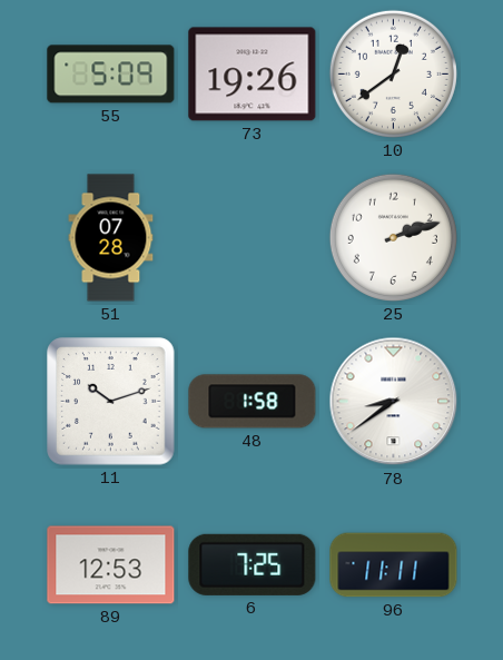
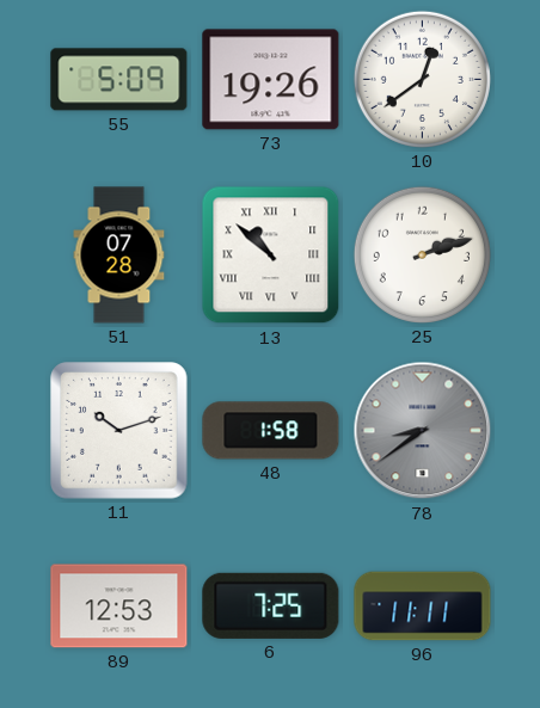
13: none -> 10:52 (271, 256)
78 dial: white -> grey (423, 431)
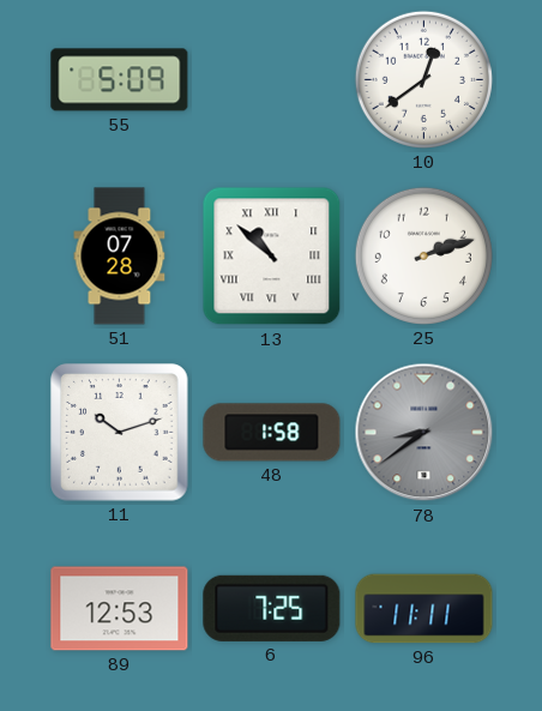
73: 19:26 -> none (271, 80)
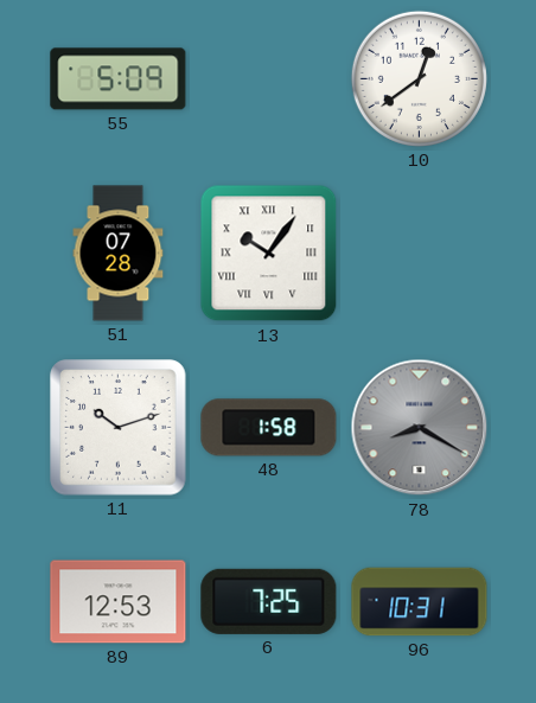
13: 10:52 -> 10:06 (269, 254)
25: 2:12 -> none (423, 255)
78: 8:39 -> 8:20 (420, 428)
96: 11:11 -> 10:31 (420, 602)
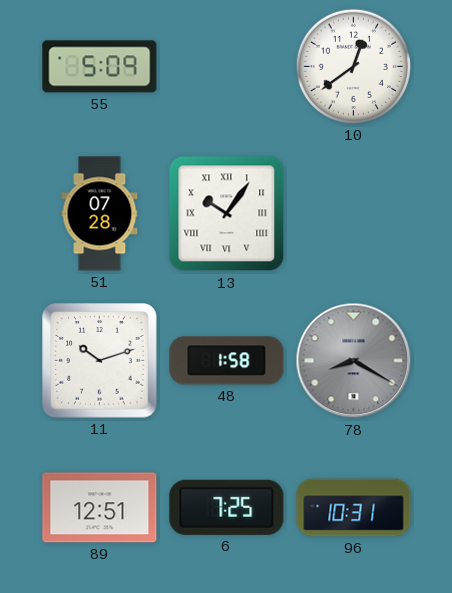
89: 12:53 -> 12:51 (100, 508)
